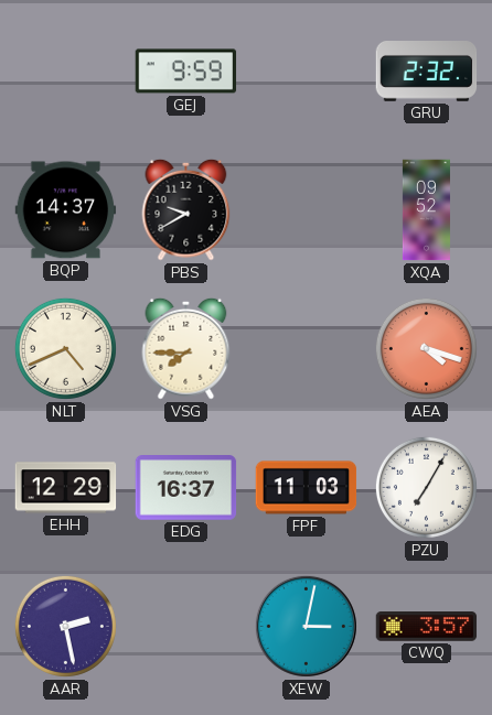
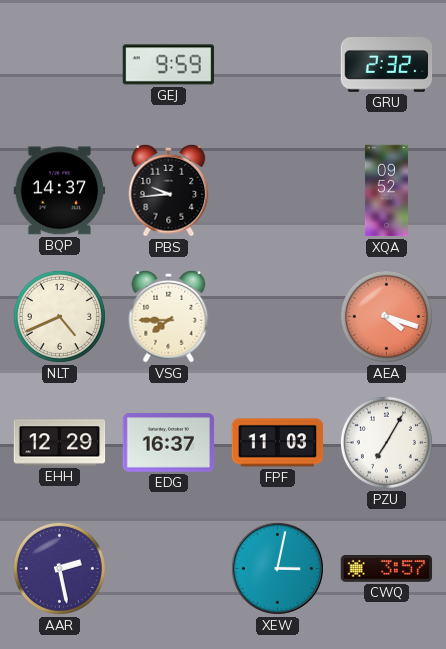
PBS: 9:40 -> 9:44 (169, 190)
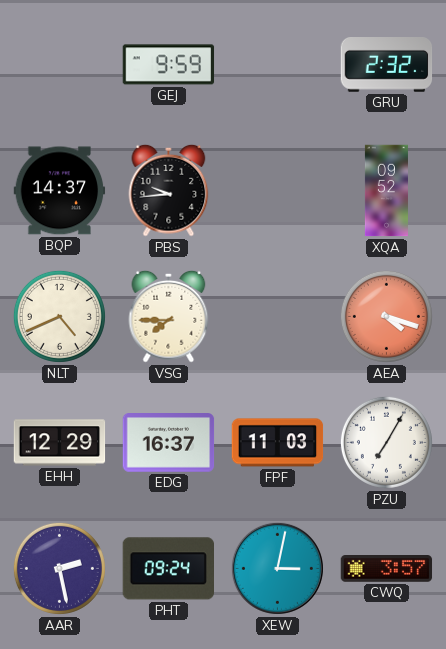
PHT: none -> 09:24 (168, 569)
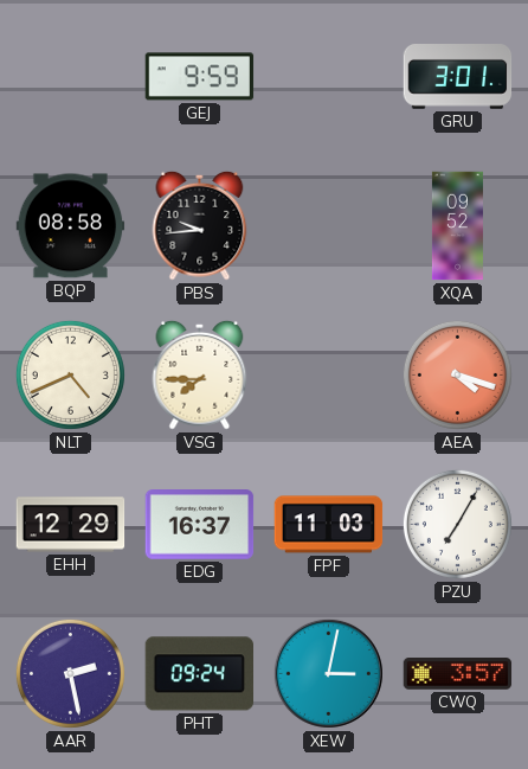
GRU: 2:32 -> 3:01 (458, 77)
BQP: 14:37 -> 08:58 (71, 226)
